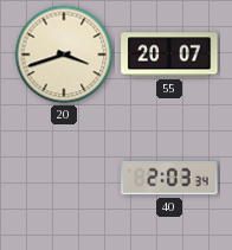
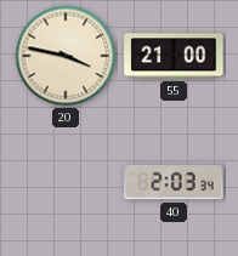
20: 3:42 -> 3:47 (66, 56)
55: 20:07 -> 21:00 (174, 56)
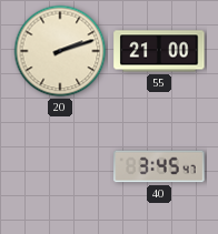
20: 3:47 -> 2:12 (60, 51)
40: 2:03 -> 3:45 (159, 166)
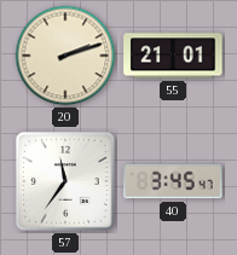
55: 21:00 -> 21:01 (173, 56)
57: none -> 11:36 (65, 181)
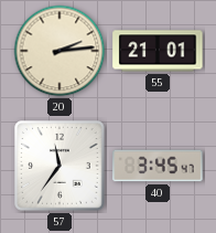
20: 2:12 -> 2:14 (60, 51)
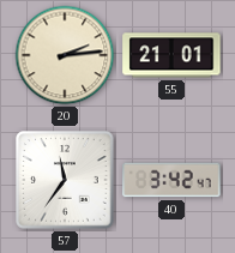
40: 3:45 -> 3:42 (171, 180)
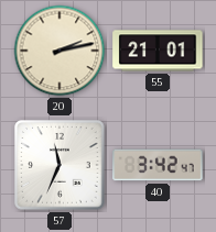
20: 2:14 -> 2:13 (60, 51)
57: 11:36 -> 11:34 (60, 165)
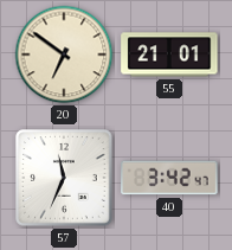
20: 2:13 -> 6:51 (64, 55)
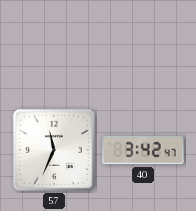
20: 6:51 -> none (64, 55)
55: 21:01 -> none (169, 55)
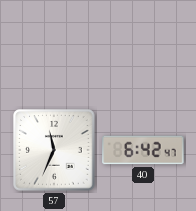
40: 3:42 -> 6:42 (143, 150)
